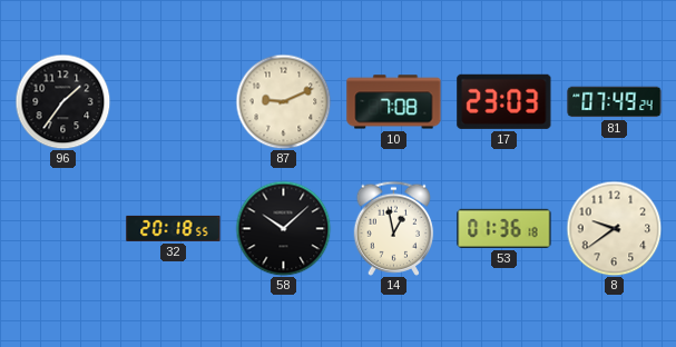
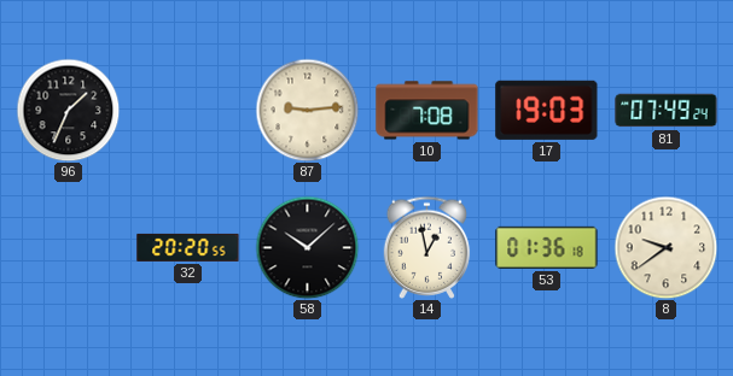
96: 1:36 -> 1:34 (68, 110)
87: 9:11 -> 9:14 (307, 110)
17: 23:03 -> 19:03 (547, 110)
32: 20:18 -> 20:20 (188, 247)
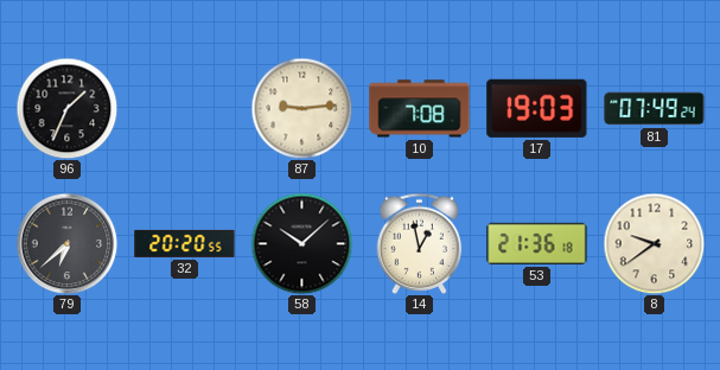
79: none -> 6:38 (66, 243)
53: 01:36 -> 21:36 (537, 243)
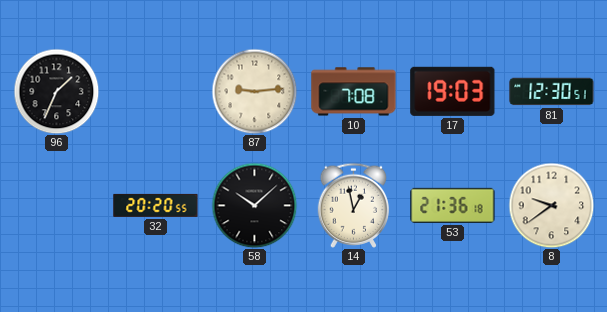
81: 07:49 -> 12:30 (552, 92)
79: 6:38 -> none (66, 243)
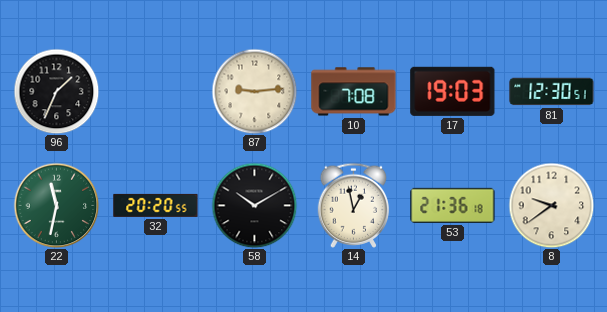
22: none -> 11:32 (56, 205)
58: 10:08 -> 10:10 (254, 205)
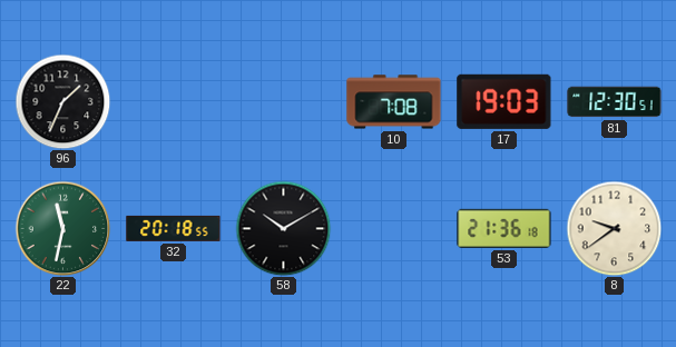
87: 9:14 -> none (254, 91)
32: 20:20 -> 20:18 (174, 228)
14: 12:58 -> none (354, 205)
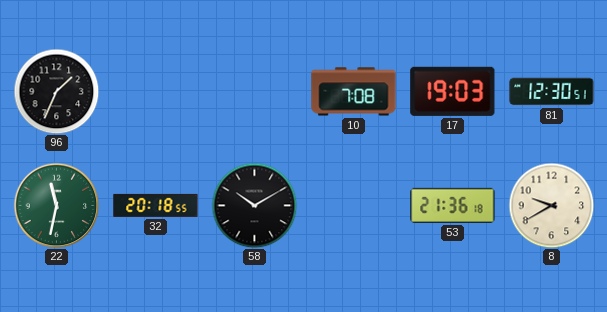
8: 9:39 -> 9:40 (551, 205)
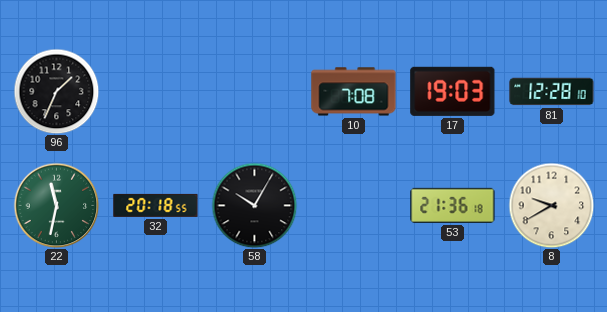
81: 12:30 -> 12:28 (552, 92)
58: 10:10 -> 10:05 (254, 205)
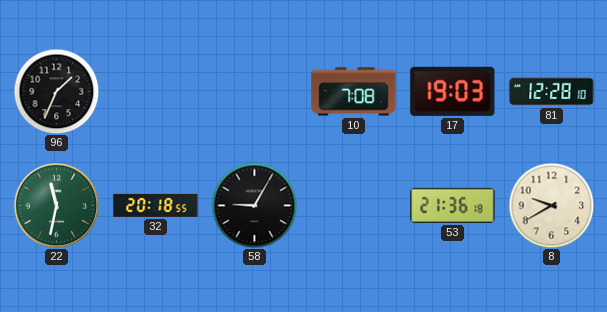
58: 10:05 -> 9:05 (254, 205)
